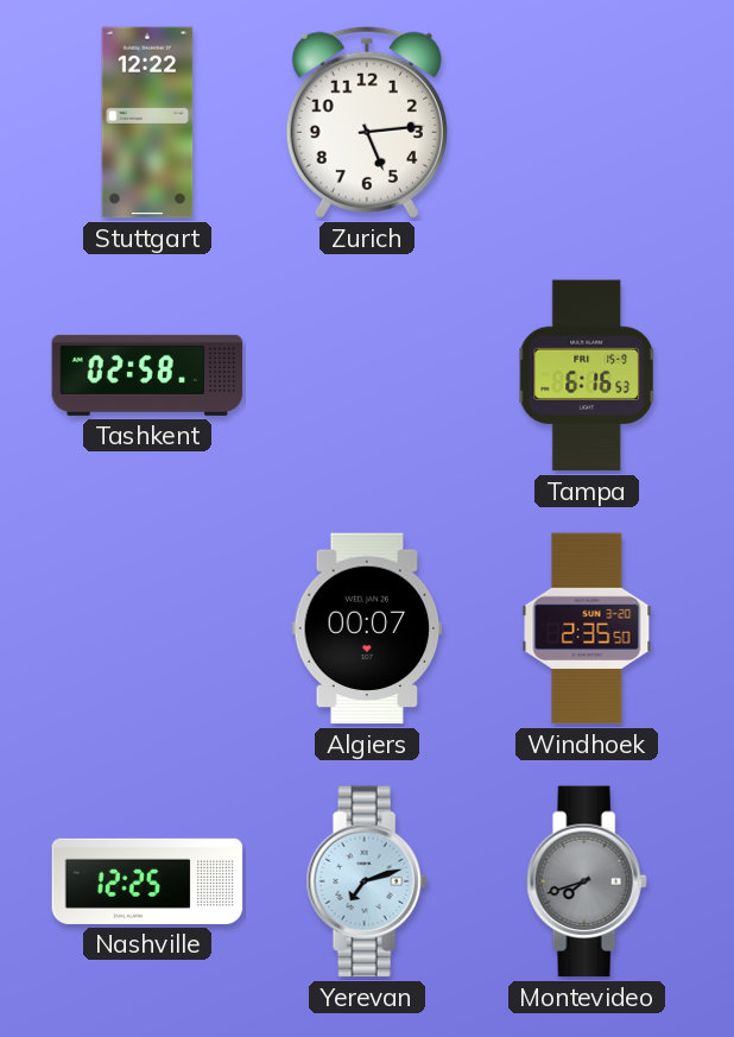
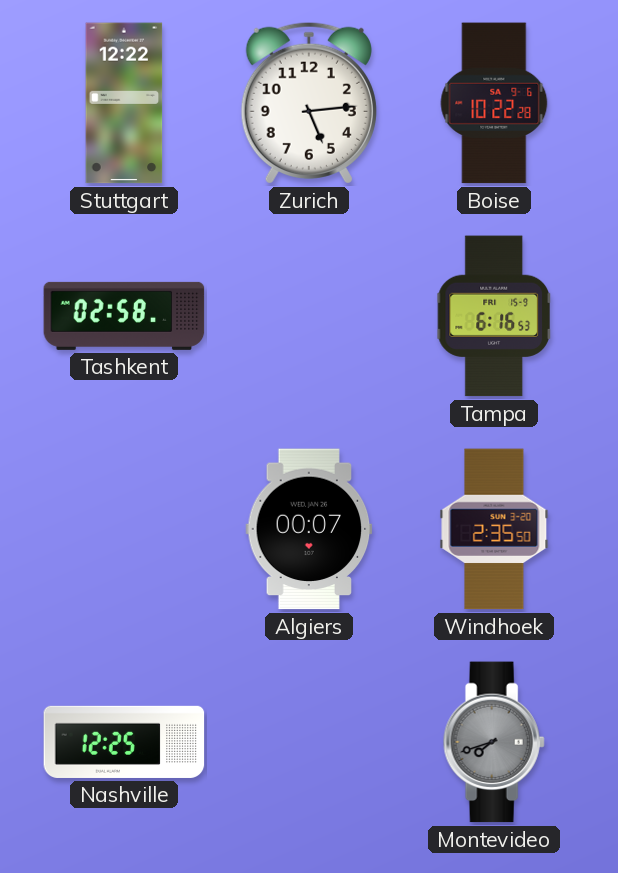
Boise: none -> 10:22 (494, 103)
Yerevan: 7:12 -> none (367, 881)
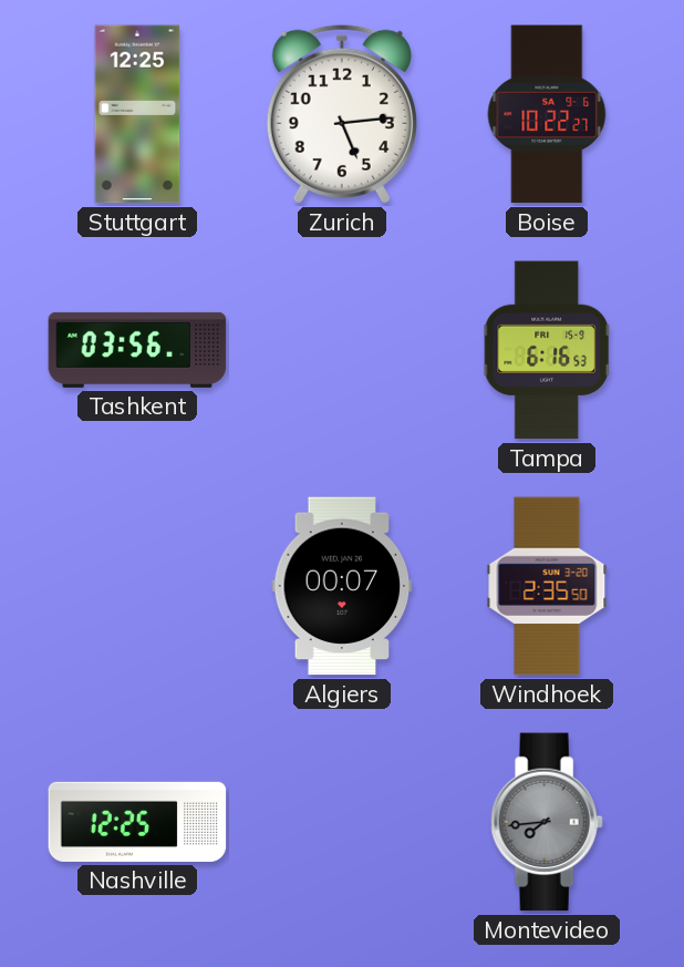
Stuttgart: 12:22 -> 12:25 (137, 114)
Boise: 10:22:28 -> 10:22:27 (547, 114)
Tashkent: 02:58 -> 03:56 (137, 350)
Montevideo: 7:42 -> 7:44 (547, 822)
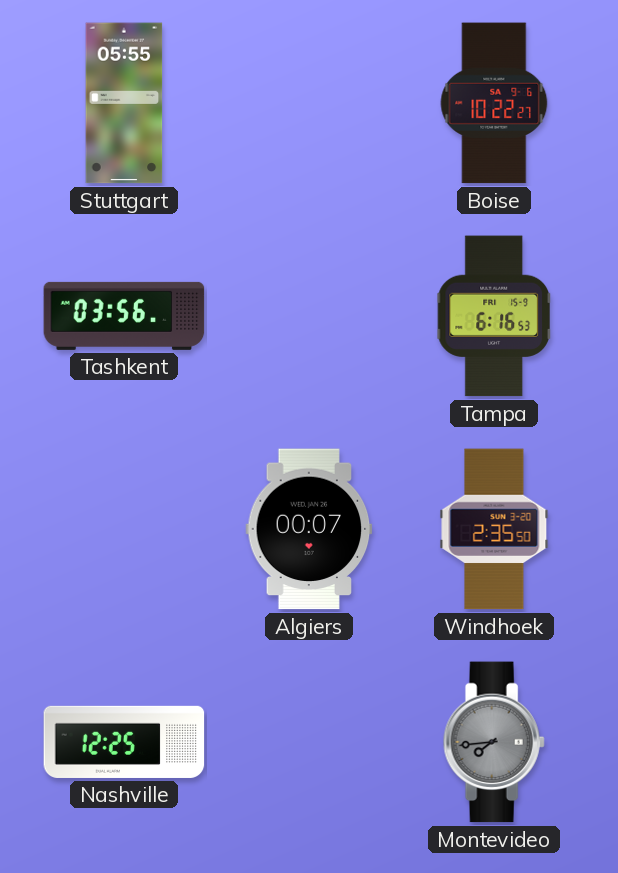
Stuttgart: 12:25 -> 05:55 (124, 103)
Zurich: 5:14 -> none (342, 114)
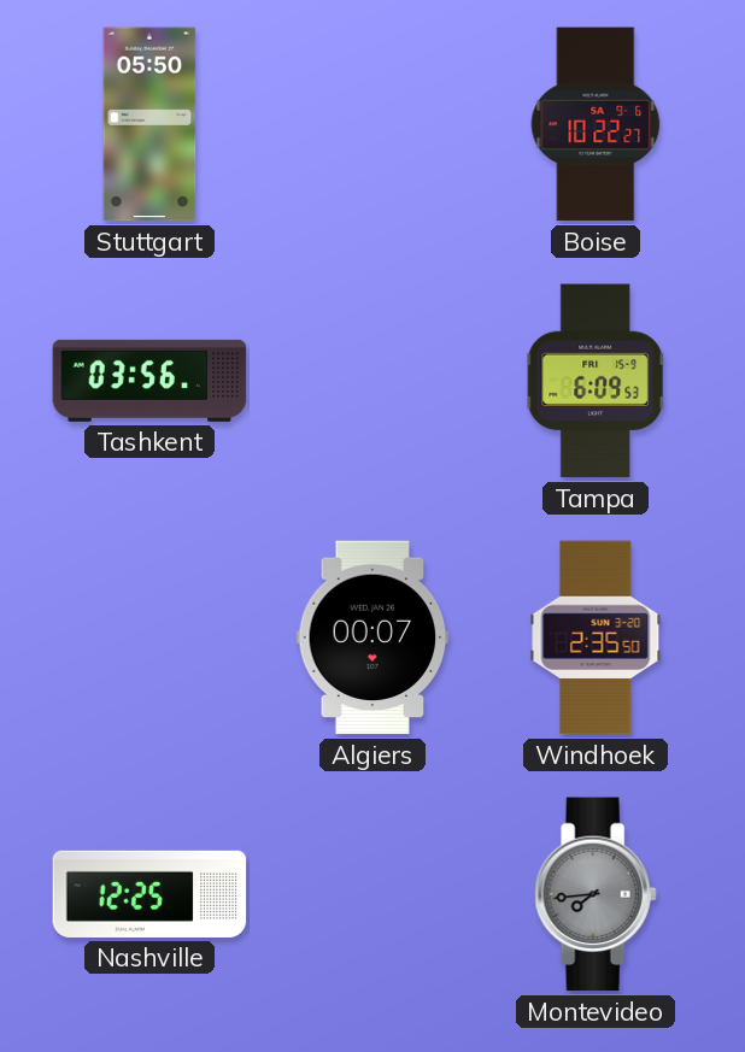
Stuttgart: 05:55 -> 05:50 (149, 124)
Tampa: 6:16 -> 6:09 (596, 381)
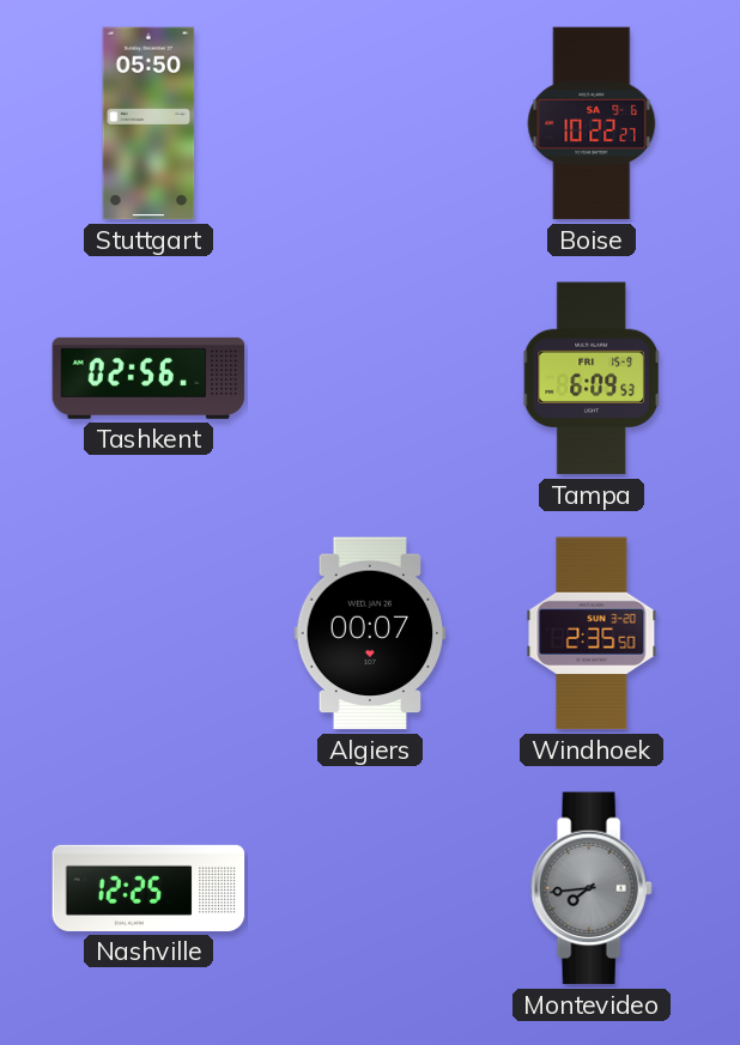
Tashkent: 03:56 -> 02:56 (148, 378)
